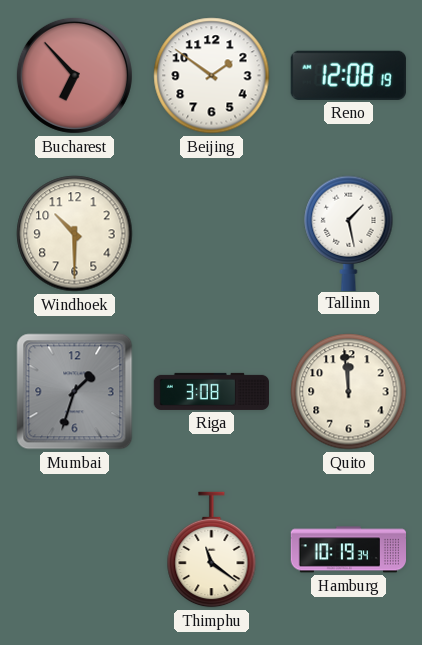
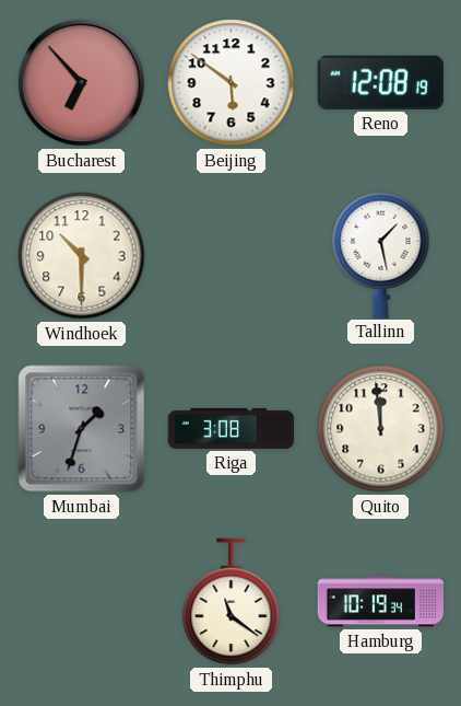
Beijing: 1:51 -> 5:51 (232, 83)
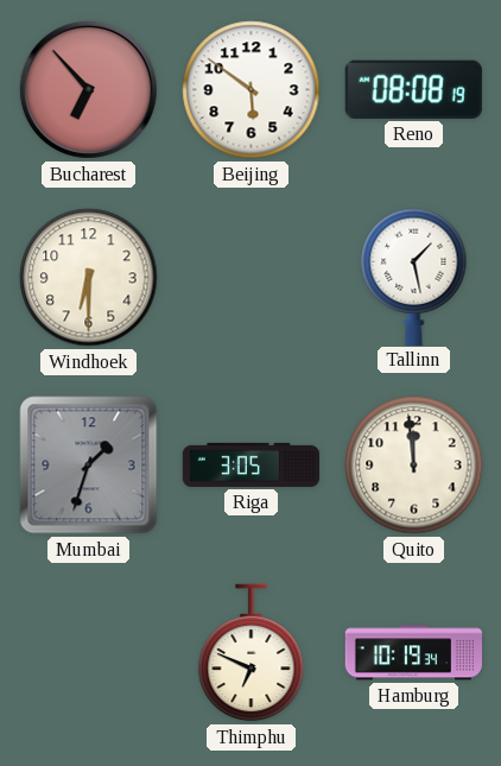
Reno: 12:08 -> 08:08 (413, 89)
Windhoek: 10:30 -> 6:30 (89, 278)
Riga: 3:08 -> 3:05 (252, 464)
Thimphu: 11:21 -> 6:49 (252, 653)
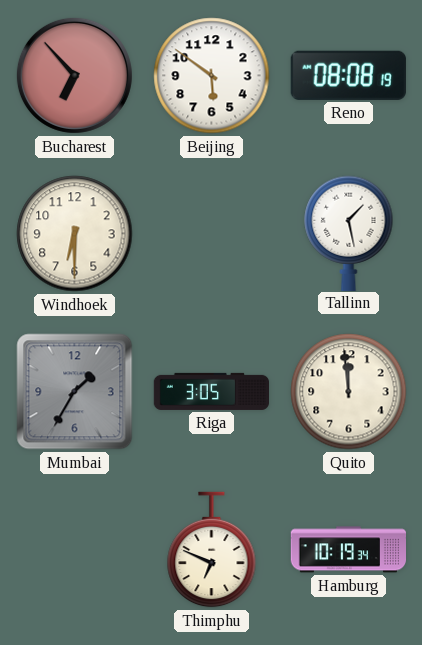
Mumbai: 1:33 -> 1:35 (75, 392)
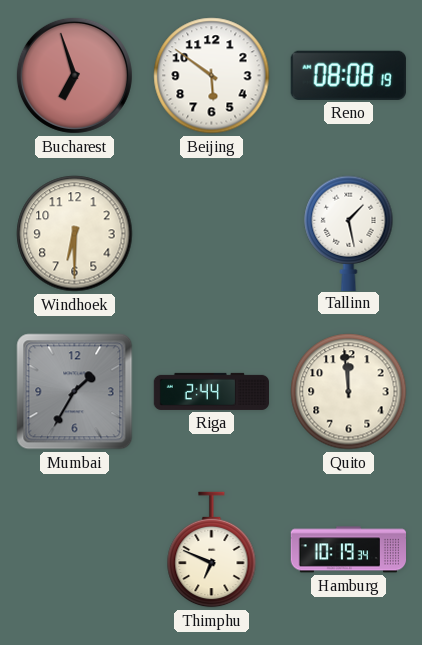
Bucharest: 6:53 -> 6:57 (74, 75)
Riga: 3:05 -> 2:44 (212, 391)
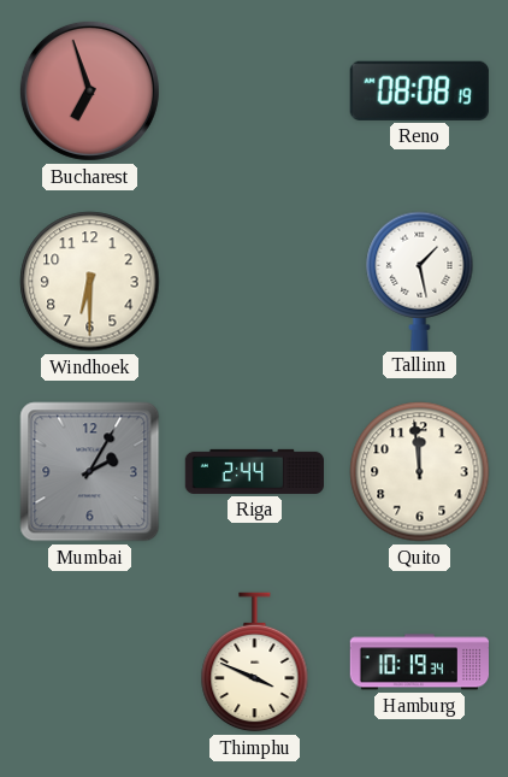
Beijing: 5:51 -> none (212, 76)
Mumbai: 1:35 -> 2:05 (90, 472)
Thimphu: 6:49 -> 3:49 (255, 663)
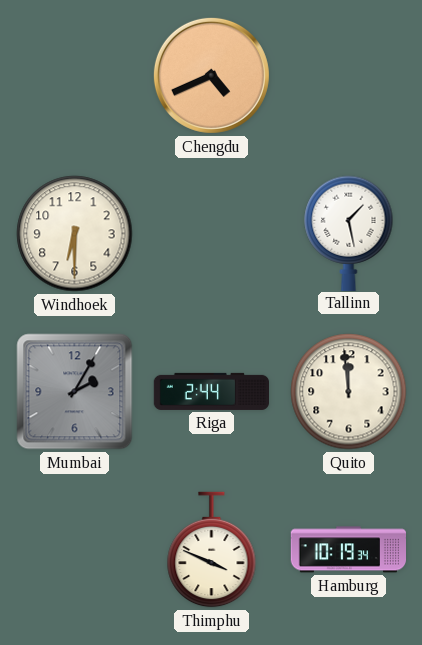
Bucharest: 6:57 -> none (89, 90)
Chengdu: none -> 4:41 (211, 75)
Reno: 08:08 -> none (419, 90)
